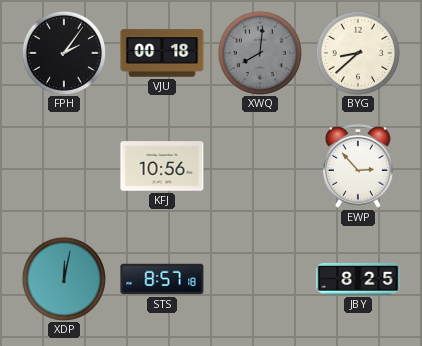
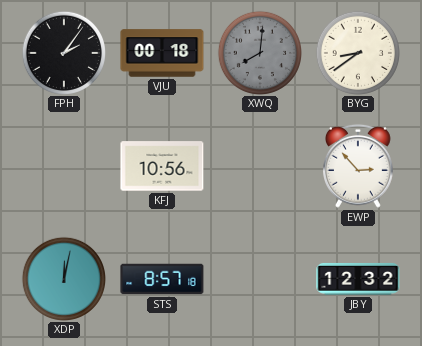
BYG: 8:38 -> 8:39 (357, 52)
JBY: 8:25 -> 12:32 (358, 279)
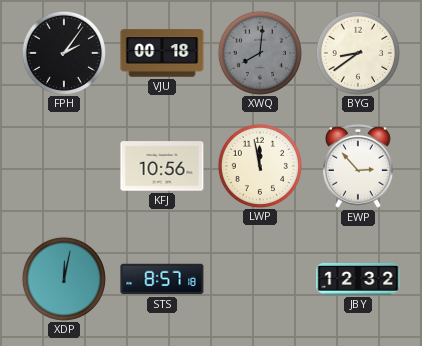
LWP: none -> 11:58 (259, 165)
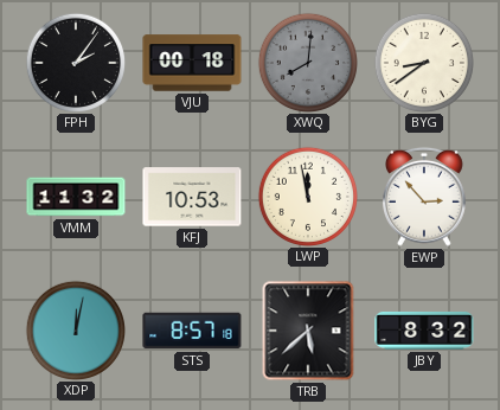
VMM: none -> 11:32 (76, 197)
KFJ: 10:56 -> 10:53 (192, 197)
TRB: none -> 5:38 (308, 331)
JBY: 12:32 -> 8:32 (424, 331)
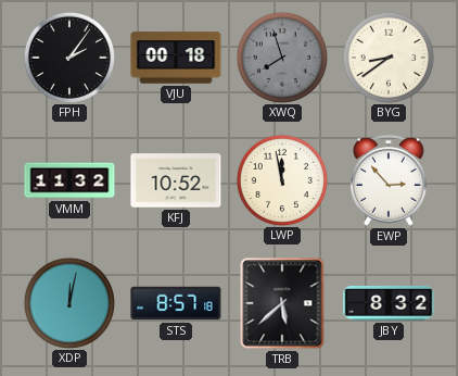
XWQ: 8:01 -> 7:57 (281, 57)
KFJ: 10:53 -> 10:52 (176, 180)
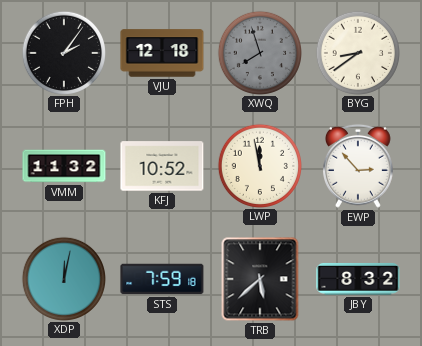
VJU: 00:18 -> 12:18 (162, 53)
STS: 8:57 -> 7:59 (162, 279)
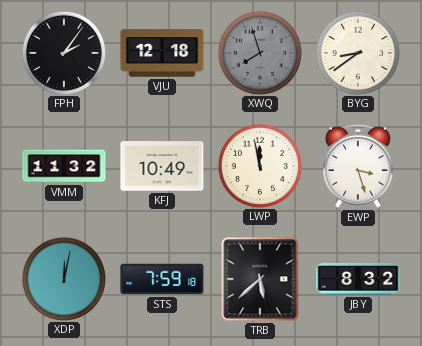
KFJ: 10:52 -> 10:49 (162, 166)
EWP: 2:53 -> 3:27 (359, 166)
